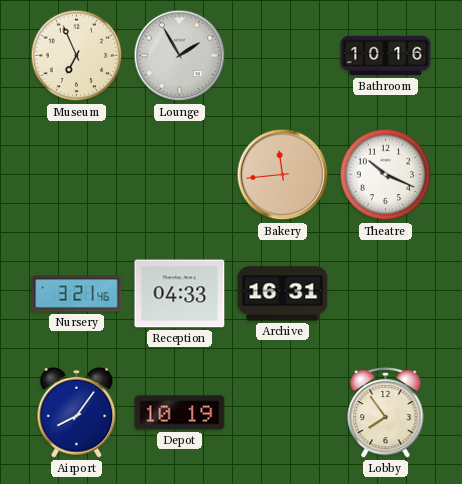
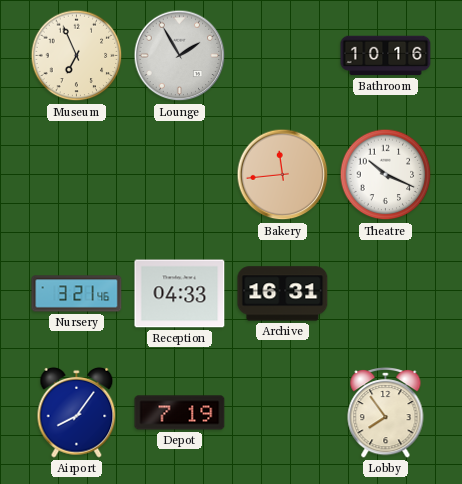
Depot: 10:19 -> 7:19 (180, 413)
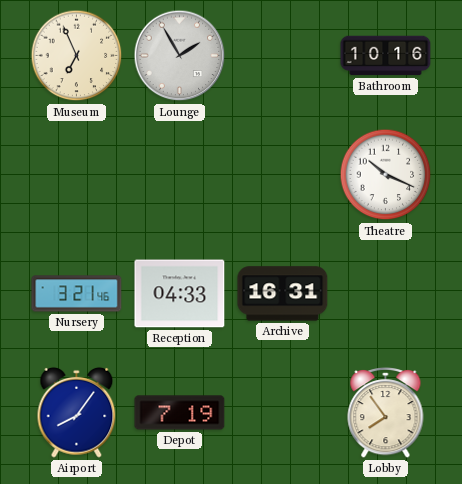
Bakery: 11:44 -> none (283, 175)
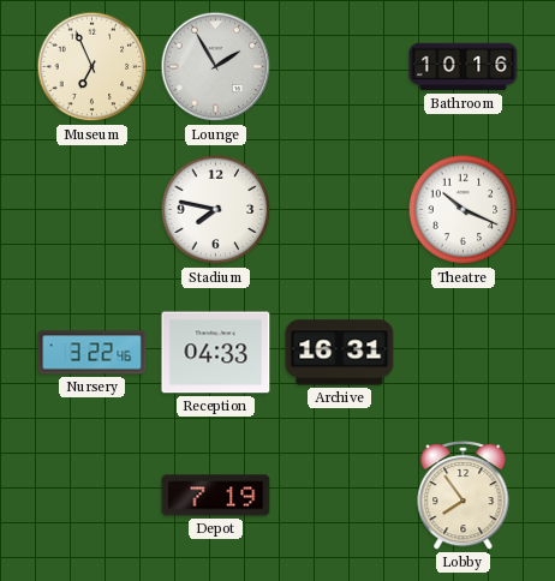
Stadium: none -> 7:47 (216, 210)
Nursery: 3:21 -> 3:22 (92, 353)
Airport: 8:06 -> none (77, 412)
